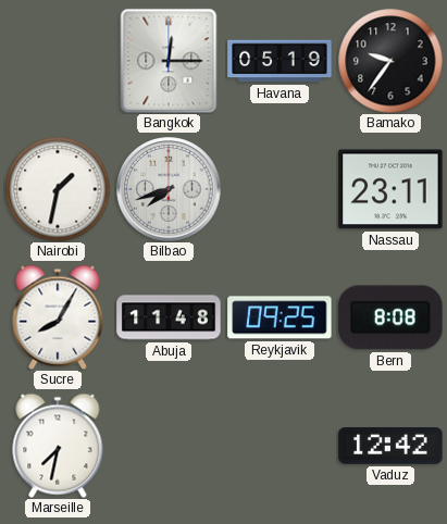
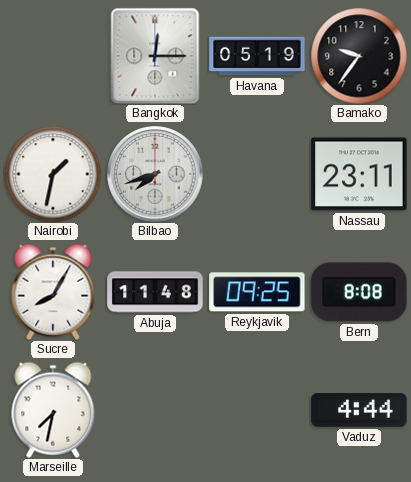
Vaduz: 12:42 -> 4:44 (359, 410)
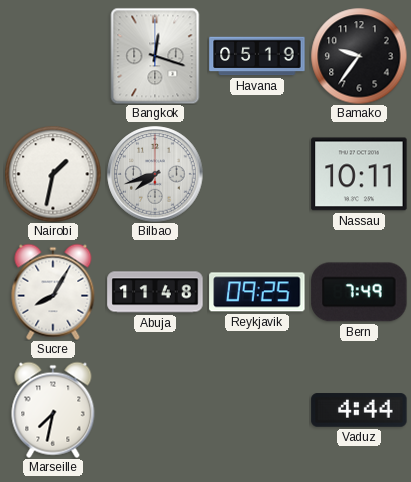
Bangkok: 12:15 -> 12:18 (155, 56)
Nassau: 23:11 -> 10:11 (359, 174)
Bern: 8:08 -> 7:49 (359, 292)
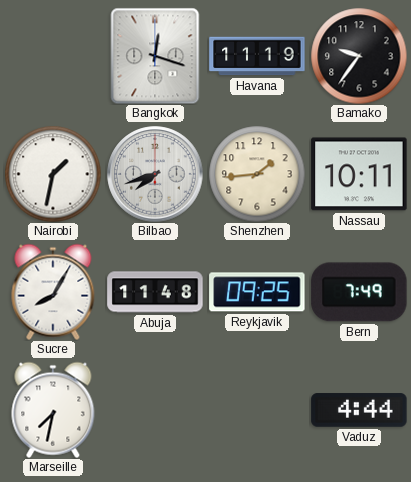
Havana: 05:19 -> 11:19 (257, 56)
Shenzhen: none -> 1:44 (257, 174)
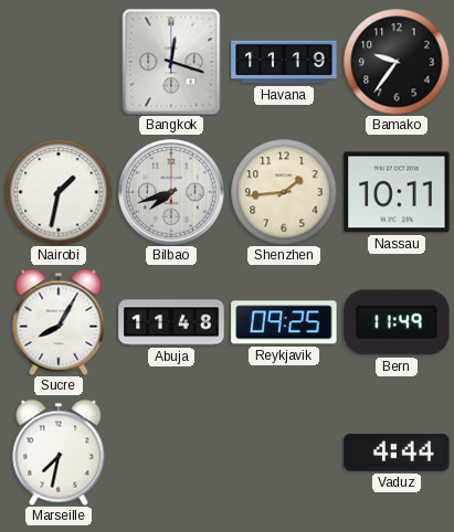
Bern: 7:49 -> 11:49 (397, 322)
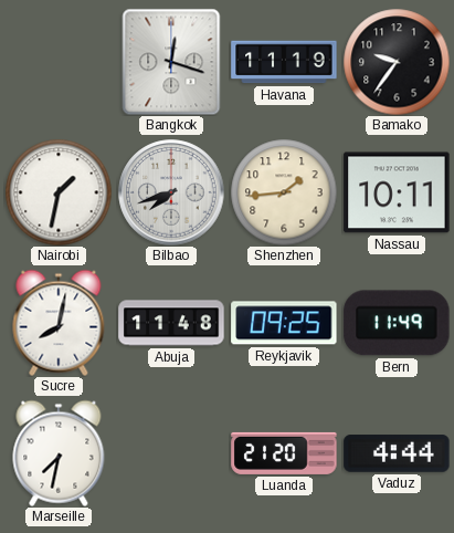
Sucre: 8:05 -> 8:02 (59, 323)
Luanda: none -> 21:20 (284, 453)
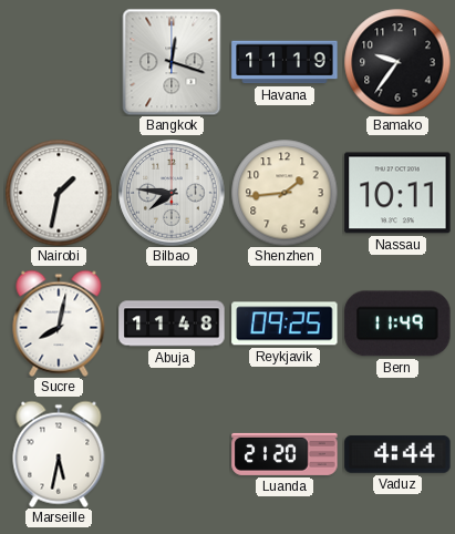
Bilbao: 7:42 -> 7:46 (172, 193)
Marseille: 7:32 -> 5:32 (59, 454)
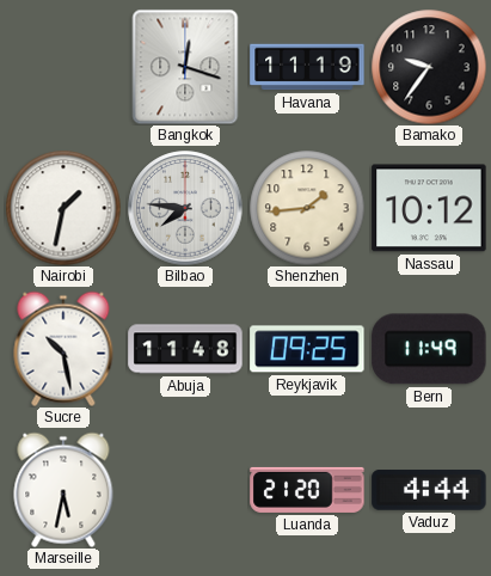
Nassau: 10:11 -> 10:12 (429, 208)
Sucre: 8:02 -> 10:28 (63, 349)
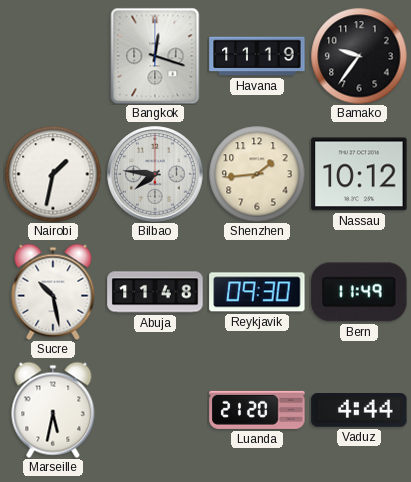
Reykjavik: 09:25 -> 09:30 (257, 292)
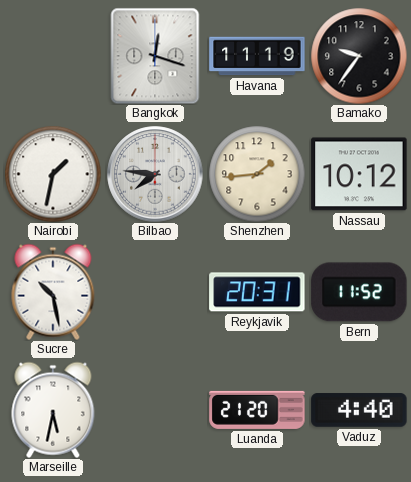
Abuja: 11:48 -> none (155, 292)
Reykjavik: 09:30 -> 20:31 (257, 292)
Bern: 11:49 -> 11:52 (359, 292)
Vaduz: 4:44 -> 4:40 (359, 410)
